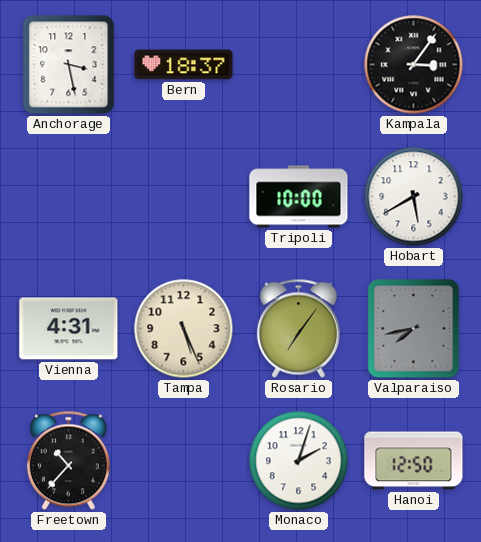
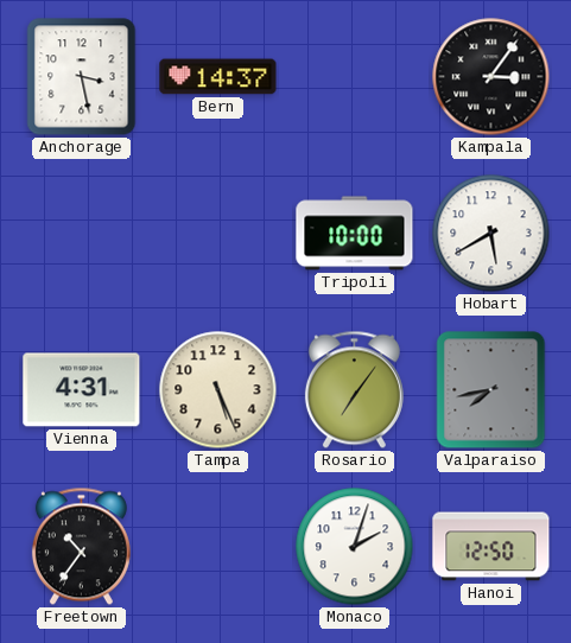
Bern: 18:37 -> 14:37 (218, 77)
Freetown: 10:37 -> 10:36 (81, 547)
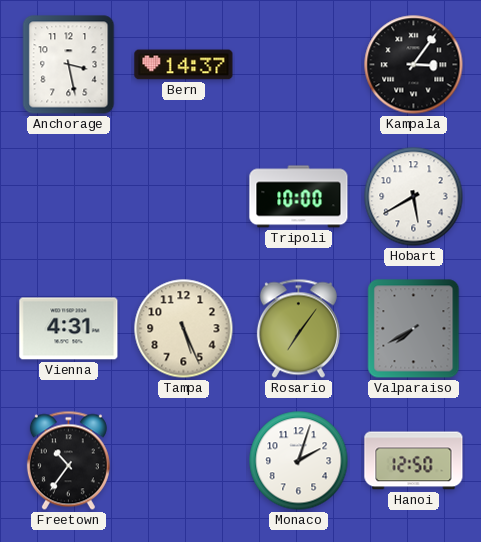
Valparaiso: 7:43 -> 7:40 (414, 329)
